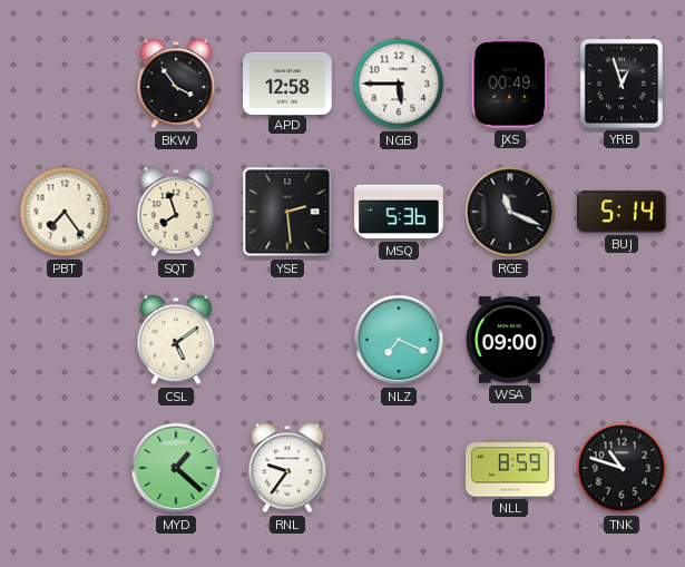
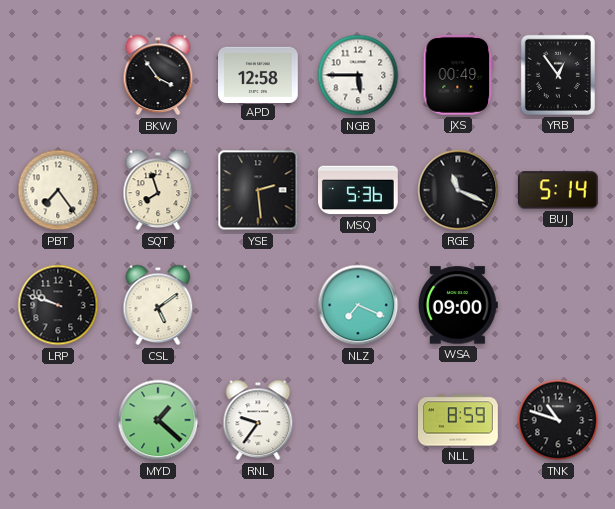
YRB: 12:57 -> 12:54 (558, 75)
LRP: none -> 9:48 (58, 305)
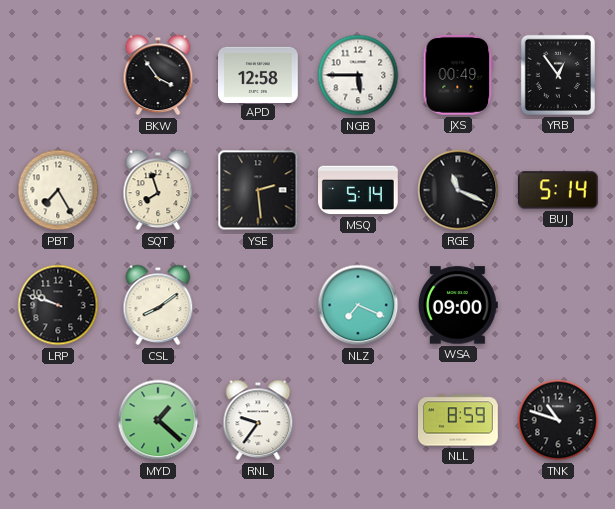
PBT: 7:24 -> 7:25 (58, 190)
MSQ: 5:36 -> 5:14 (359, 190)
CSL: 5:09 -> 8:09 (158, 305)
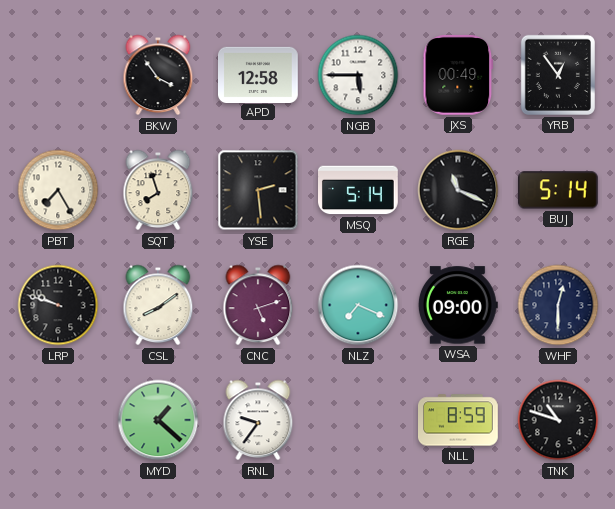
CNC: none -> 5:12 (258, 305)
WHF: none -> 12:30 (558, 305)
